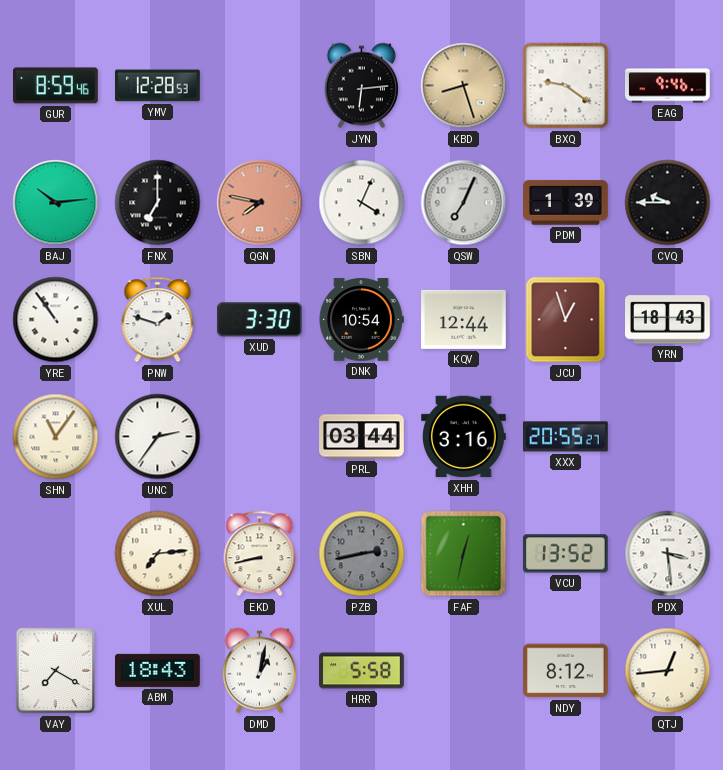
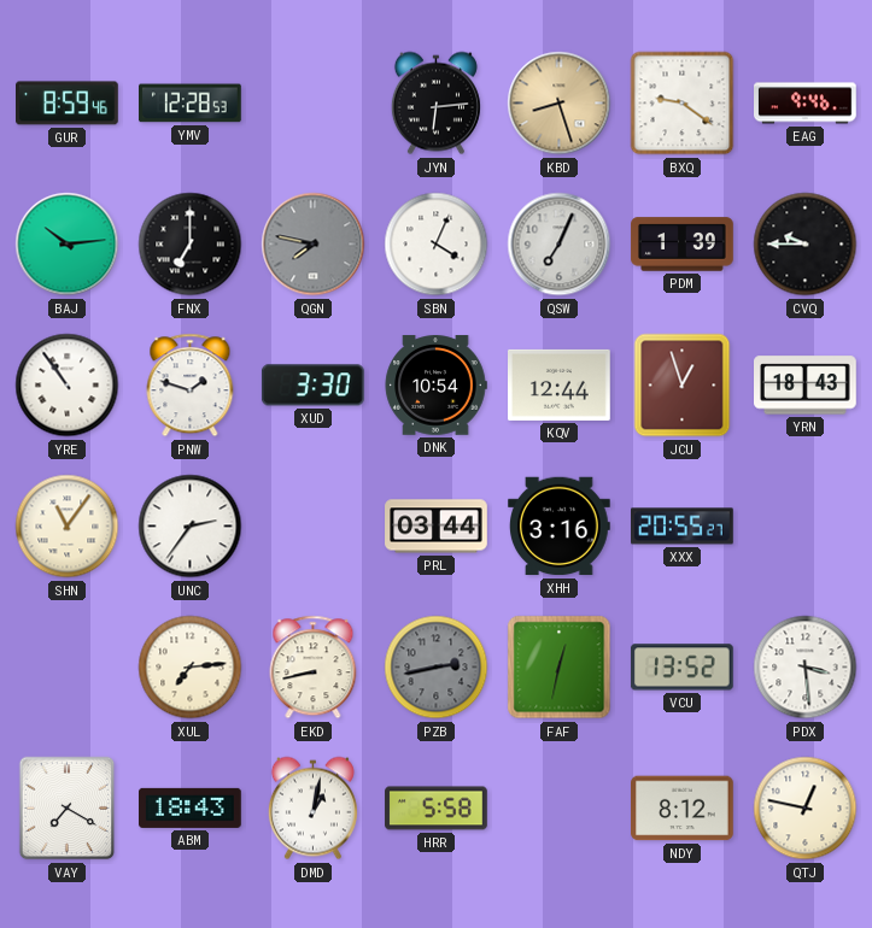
QGN dial: salmon -> grey (314, 245)
QTJ: 12:44 -> 12:47 (806, 809)
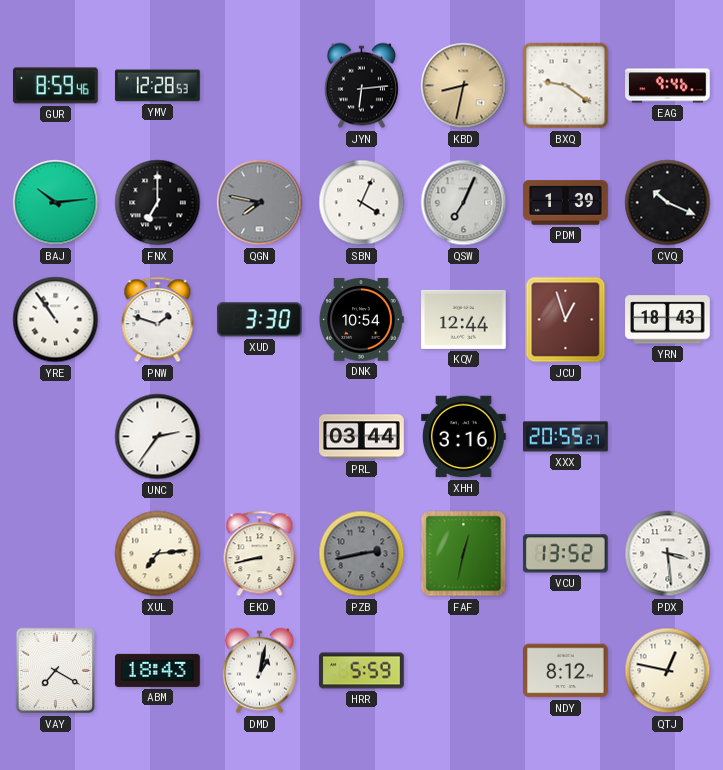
KBD: 8:27 -> 8:32 (464, 86)
CVQ: 9:45 -> 10:19 (668, 203)
SHN: 11:06 -> none (68, 527)
HRR: 5:58 -> 5:59 (362, 671)
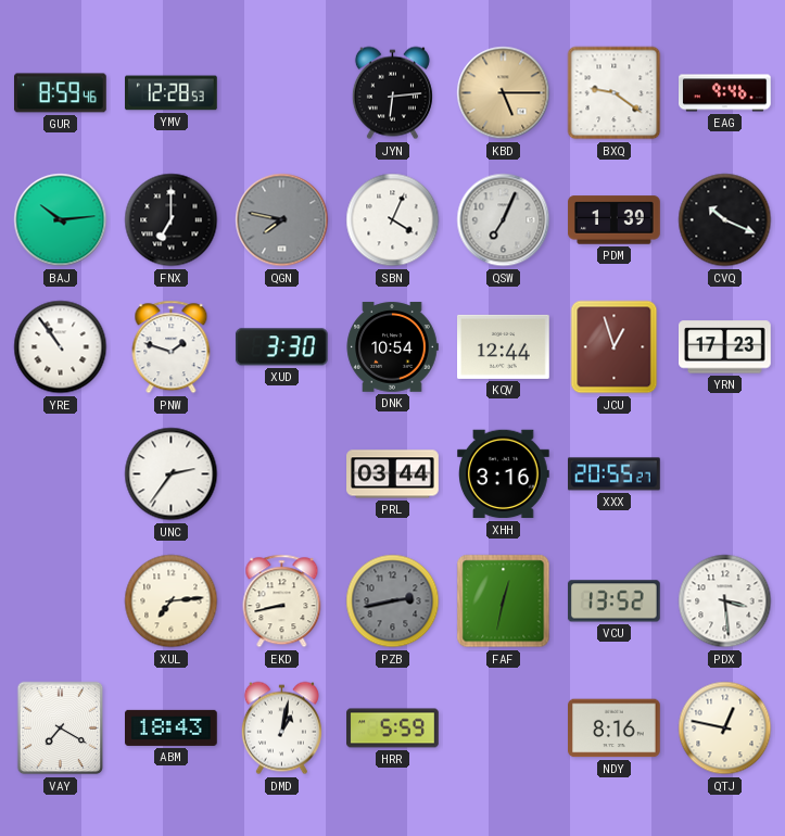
KBD: 8:32 -> 5:15 (504, 93)
YRN: 18:43 -> 17:23 (725, 347)
NDY: 8:12 -> 8:16 (615, 729)
